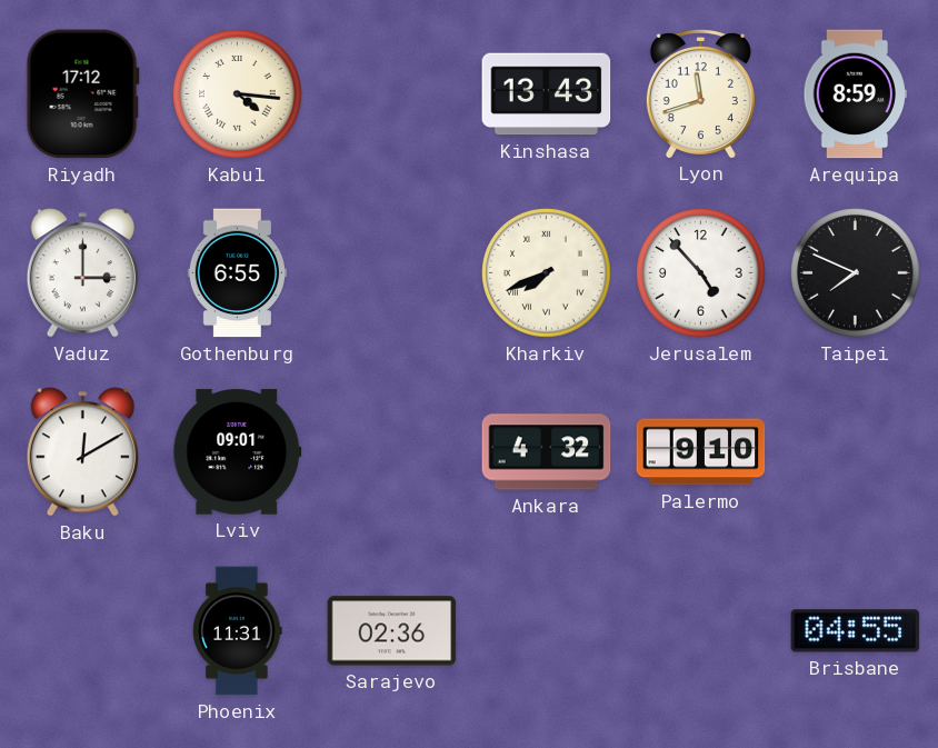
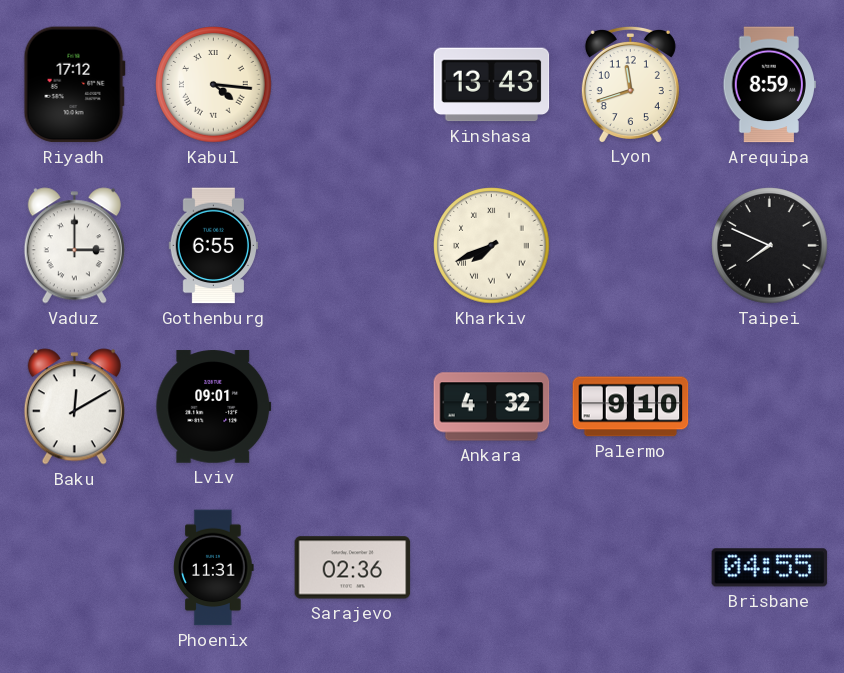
Jerusalem: 4:53 -> none (701, 273)
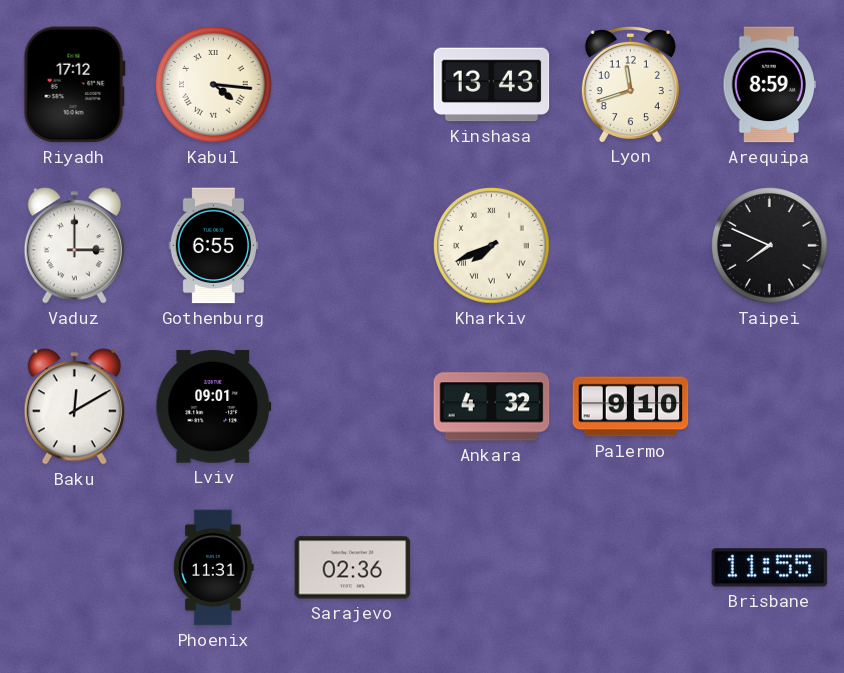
Brisbane: 04:55 -> 11:55 (770, 568)
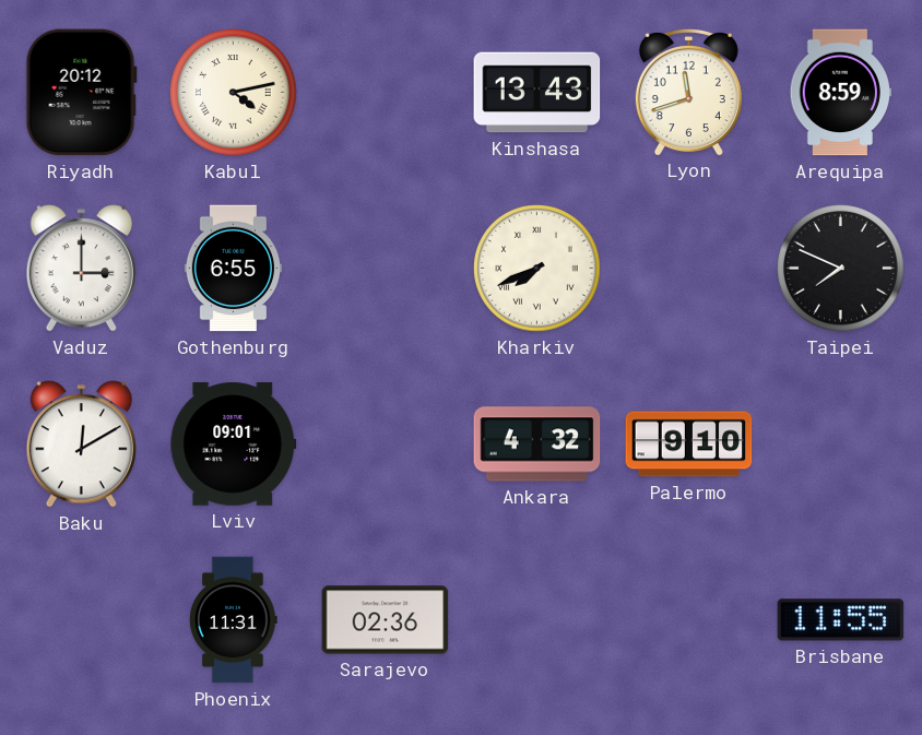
Riyadh: 17:12 -> 20:12 (81, 93)
Kabul: 4:16 -> 4:13 (234, 93)
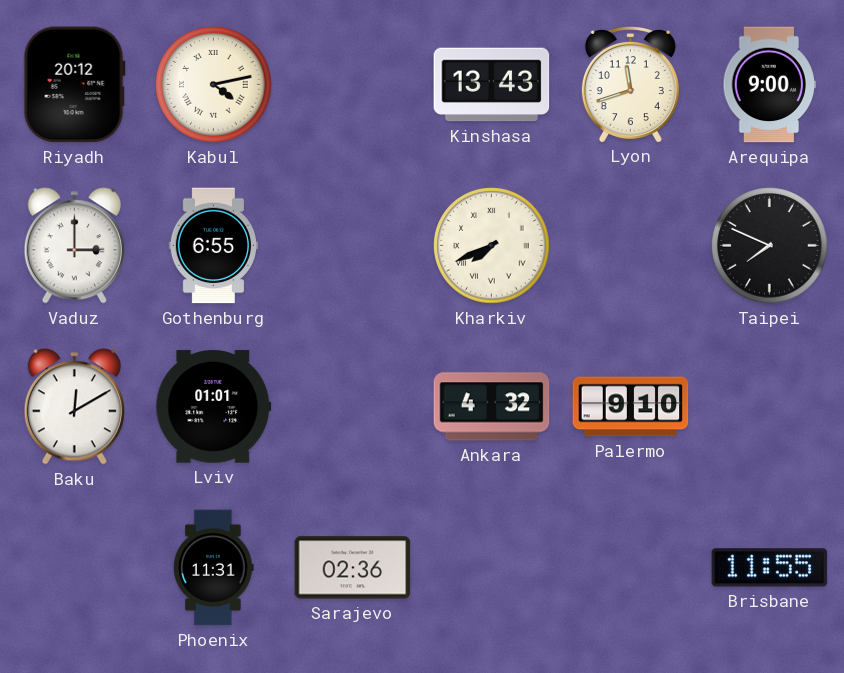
Arequipa: 8:59 -> 9:00 (769, 85)
Lviv: 09:01 -> 01:01 (214, 407)
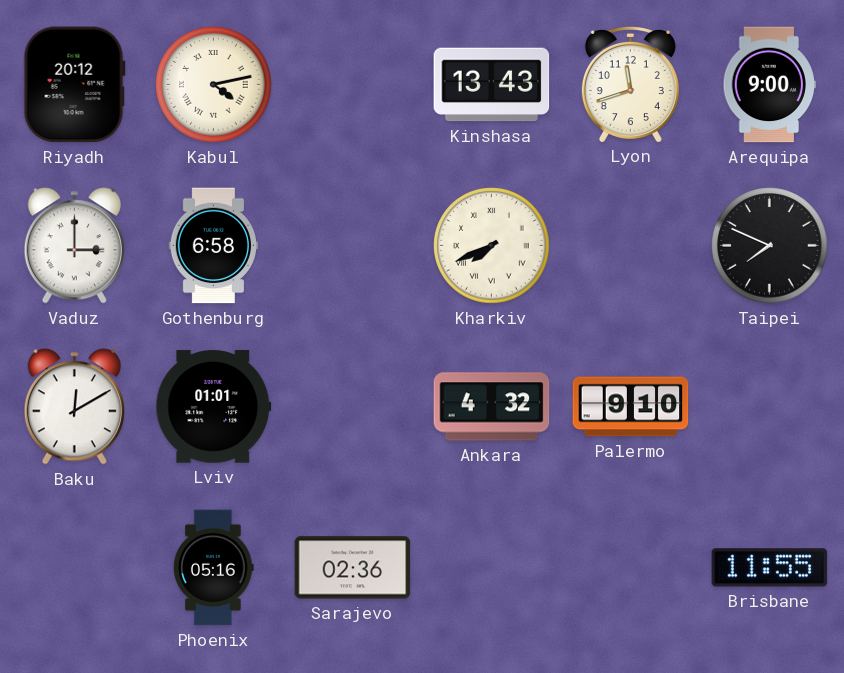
Gothenburg: 6:55 -> 6:58 (213, 246)
Phoenix: 11:31 -> 05:16 (214, 568)
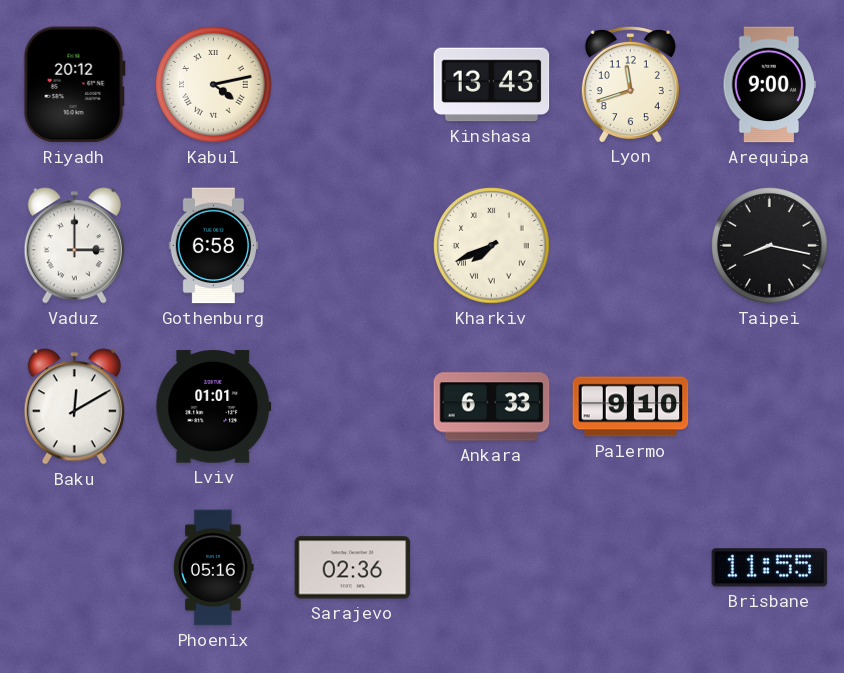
Taipei: 7:49 -> 8:17 (770, 246)
Ankara: 4:32 -> 6:33 (492, 407)
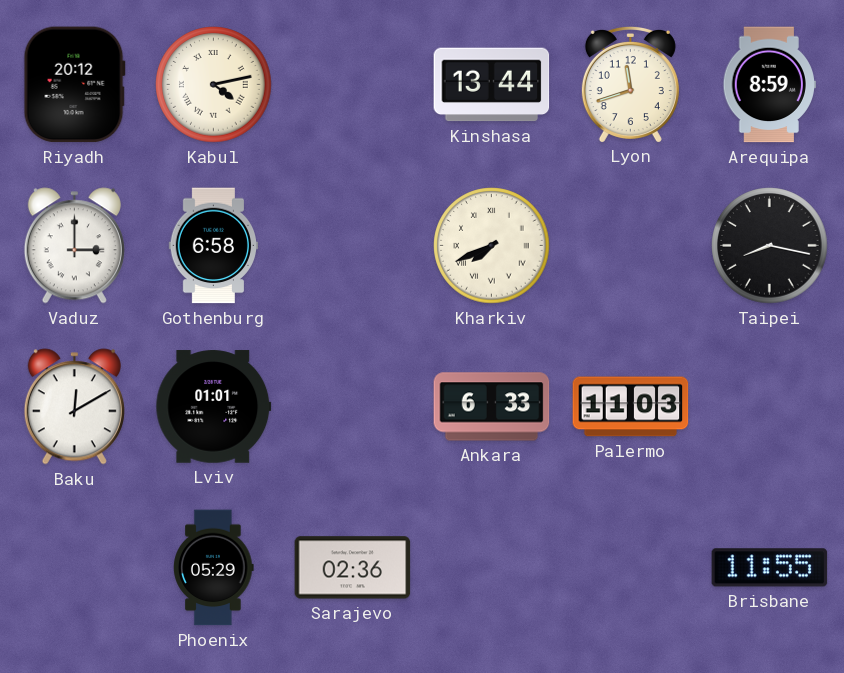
Kinshasa: 13:43 -> 13:44 (492, 85)
Arequipa: 9:00 -> 8:59 (769, 85)
Palermo: 9:10 -> 11:03 (631, 407)
Phoenix: 05:16 -> 05:29 (214, 568)
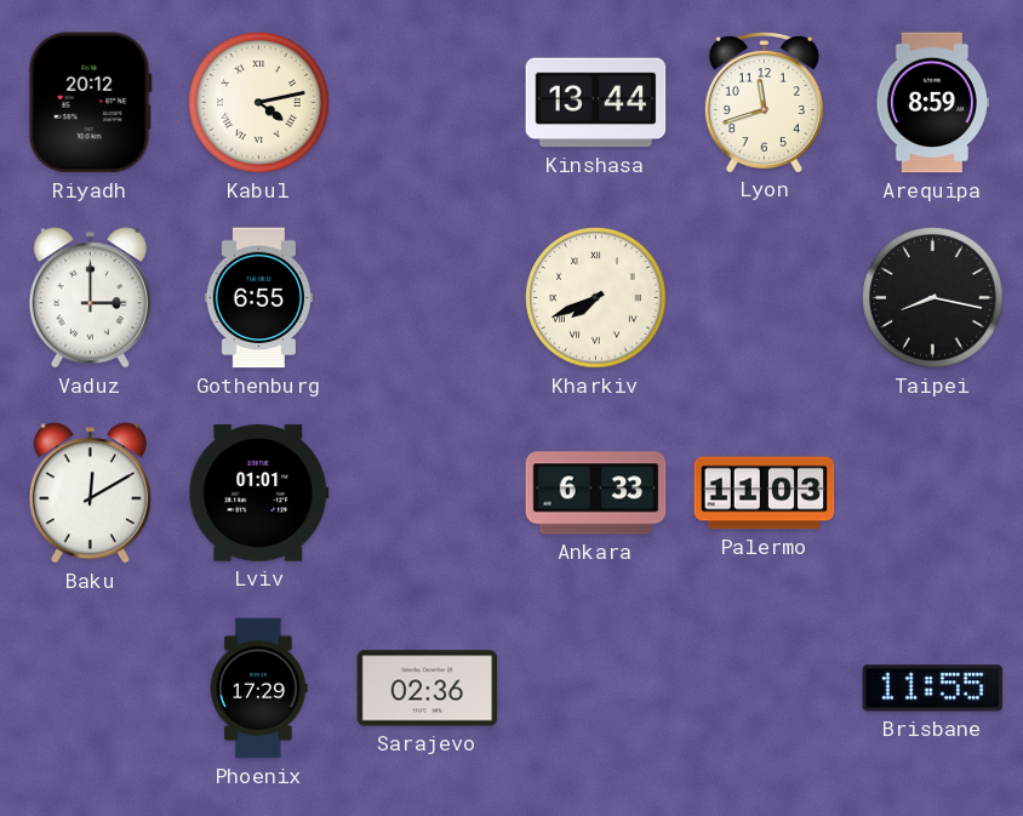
Gothenburg: 6:58 -> 6:55 (258, 298)
Phoenix: 05:29 -> 17:29 (259, 689)
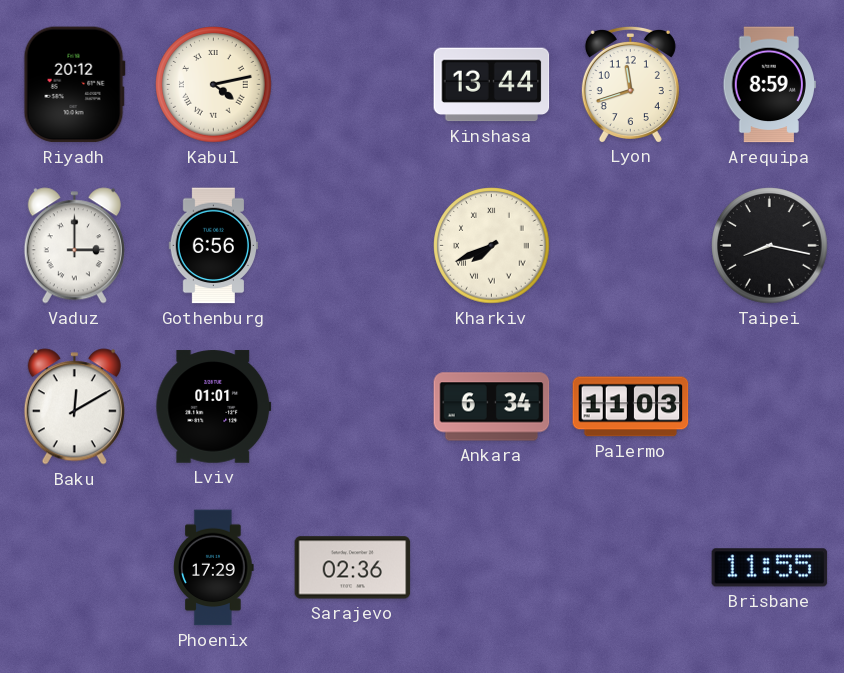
Gothenburg: 6:55 -> 6:56 (213, 246)
Ankara: 6:33 -> 6:34 (492, 407)
